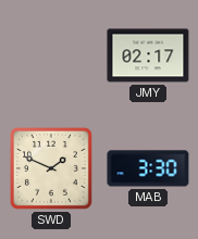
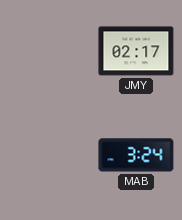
SWD: 1:49 -> none (51, 168)
MAB: 3:30 -> 3:24 (136, 155)
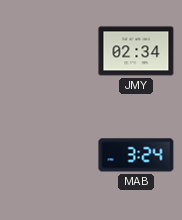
JMY: 02:17 -> 02:34 (136, 51)
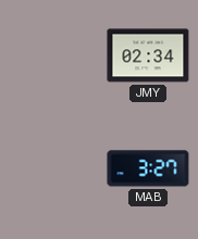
MAB: 3:24 -> 3:27 (148, 168)
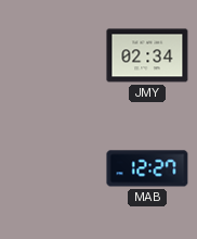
MAB: 3:27 -> 12:27 (147, 168)
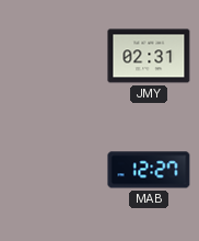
JMY: 02:34 -> 02:31 (149, 56)
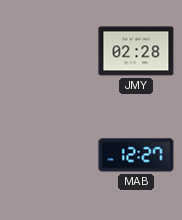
JMY: 02:31 -> 02:28 (136, 51)
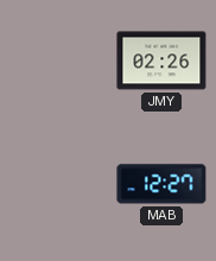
JMY: 02:28 -> 02:26 (161, 61)
